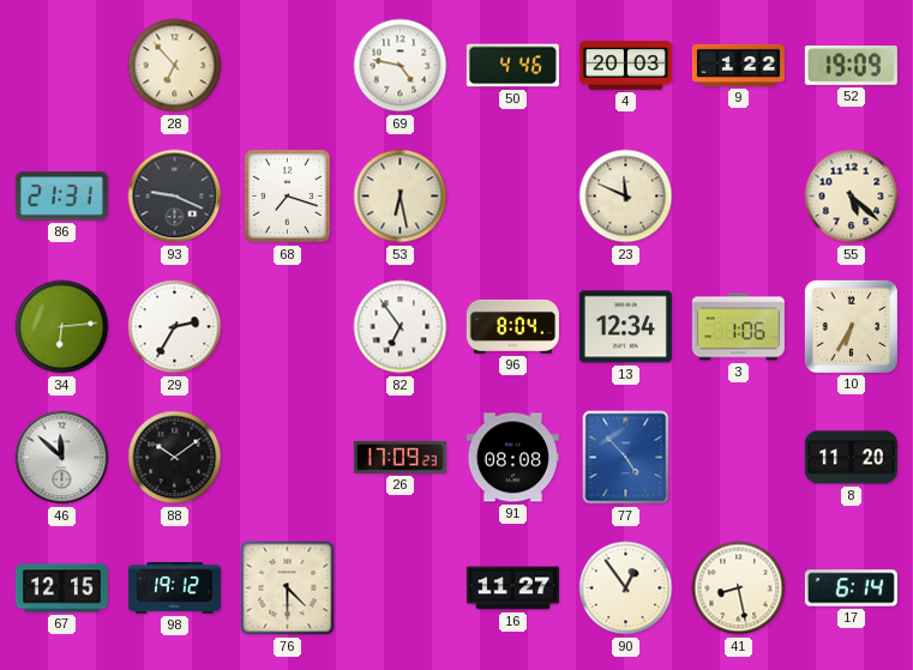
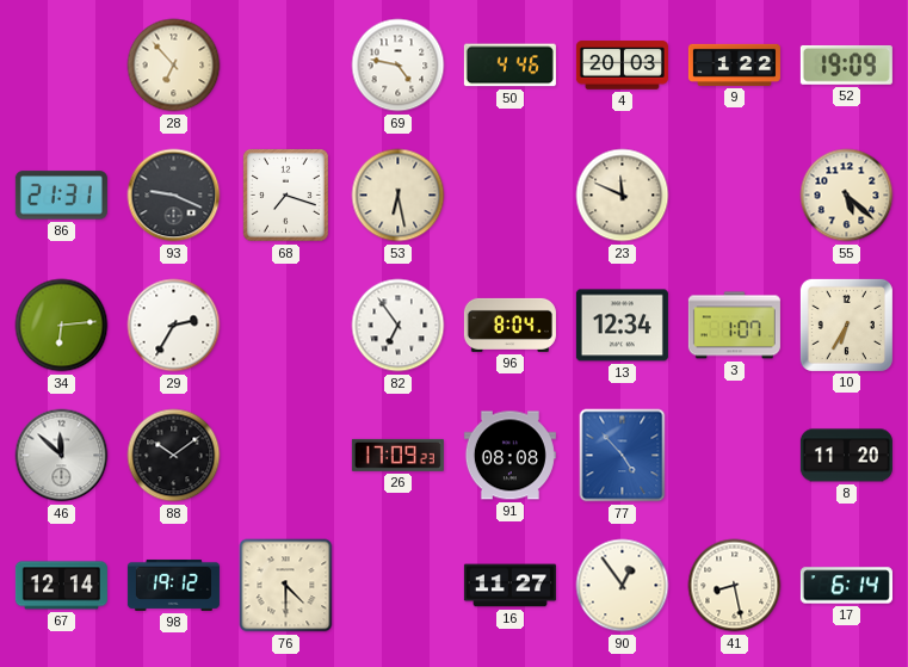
3: 1:06 -> 1:07 (734, 326)
67: 12:15 -> 12:14 (61, 586)
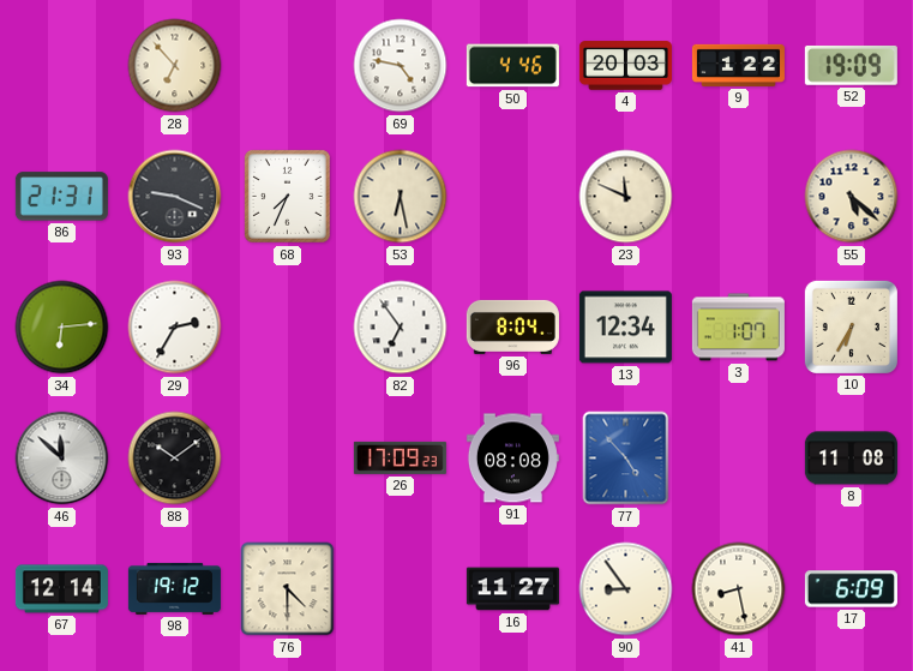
68: 7:18 -> 7:34 (287, 197)
8: 11:20 -> 11:08 (851, 459)
90: 12:54 -> 8:54 (626, 589)
17: 6:14 -> 6:09 (851, 589)
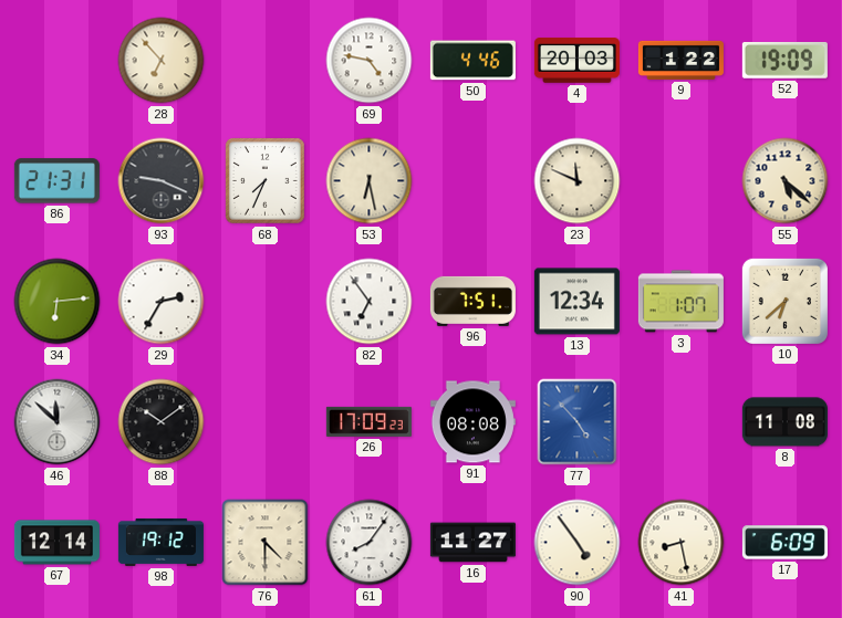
96: 8:04 -> 7:51 (472, 301)
10: 6:35 -> 6:38 (784, 301)
61: none -> 8:06 (370, 543)
90: 8:54 -> 4:54 (578, 543)
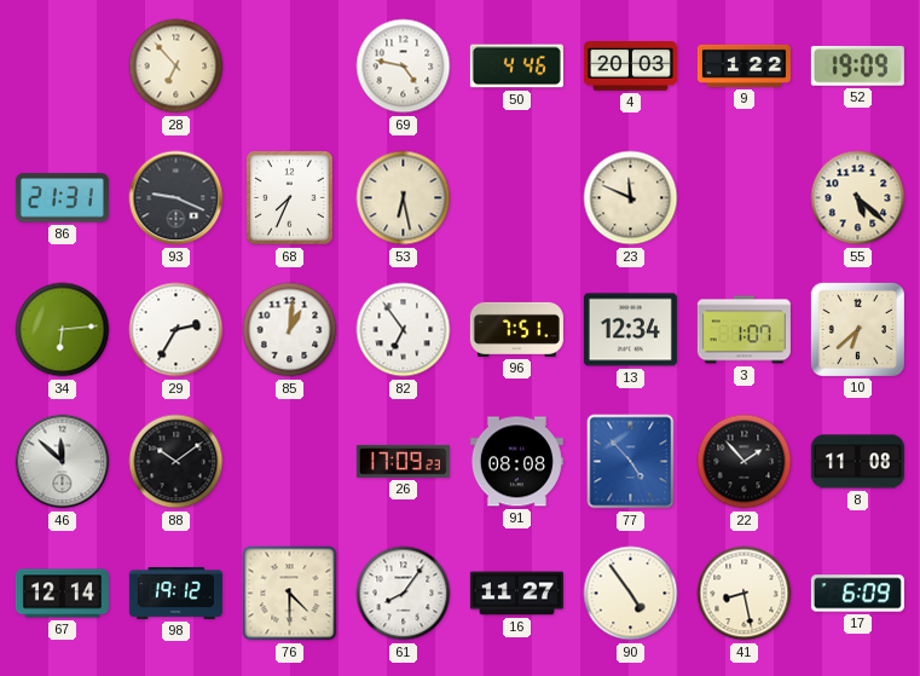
85: none -> 1:01 (290, 330)
22: none -> 1:53 (745, 462)
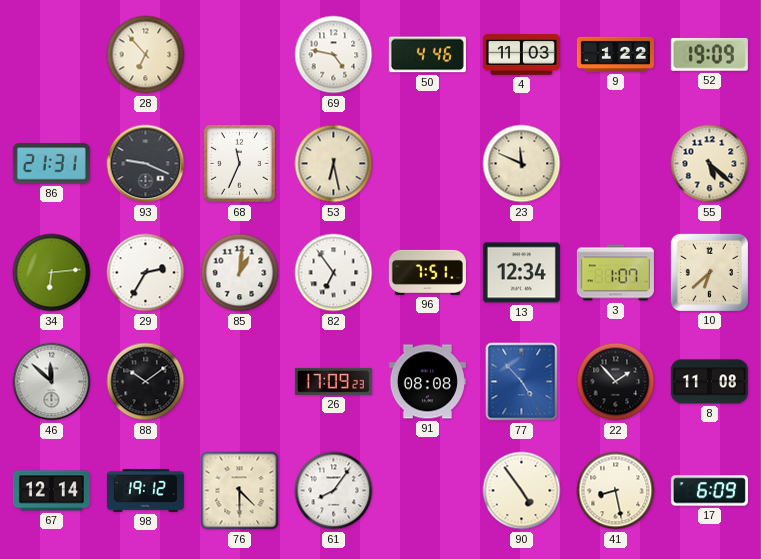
4: 20:03 -> 11:03 (521, 55)
68: 7:34 -> 11:34 (239, 164)
16: 11:27 -> none (516, 594)
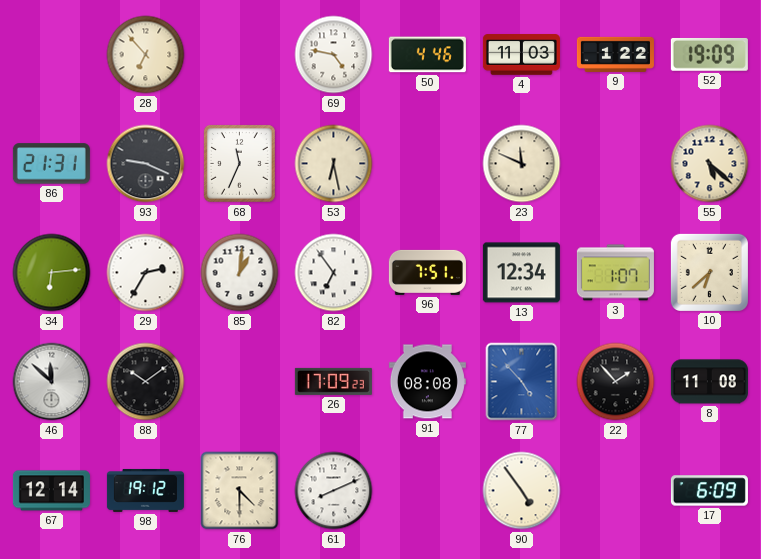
61: 8:06 -> 8:11 (334, 491)
41: 8:28 -> none (616, 491)
